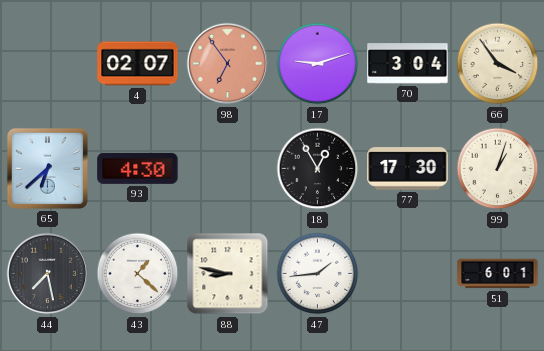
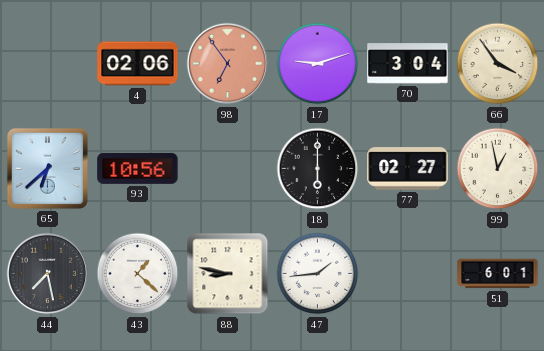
4: 02:07 -> 02:06 (138, 64)
93: 4:30 -> 10:56 (138, 168)
18: 12:55 -> 6:00 (318, 169)
77: 17:30 -> 02:27 (408, 169)
99: 1:03 -> 12:58 (498, 169)
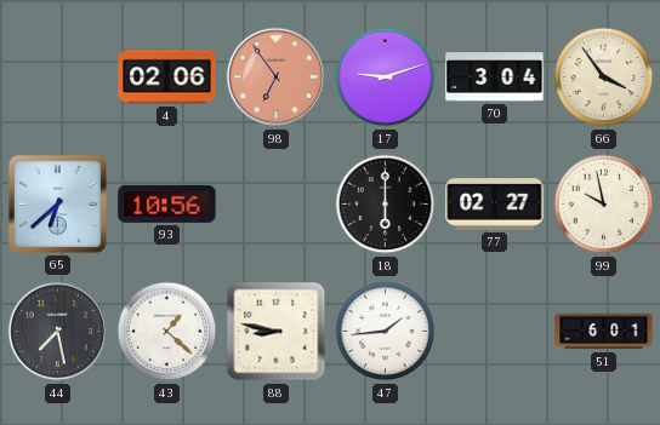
99: 12:58 -> 9:58 (604, 205)
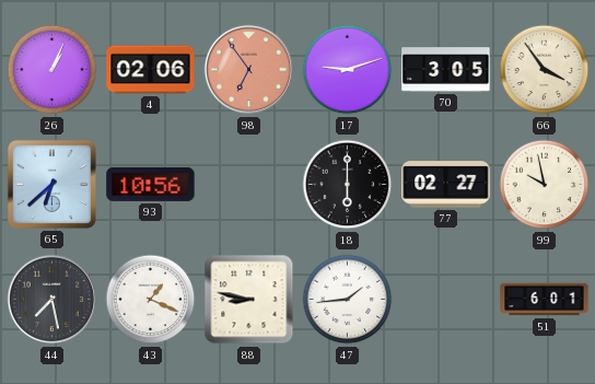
26: none -> 1:04 (52, 70)
70: 3:04 -> 3:05 (446, 70)
43: 1:22 -> 1:19 (151, 300)
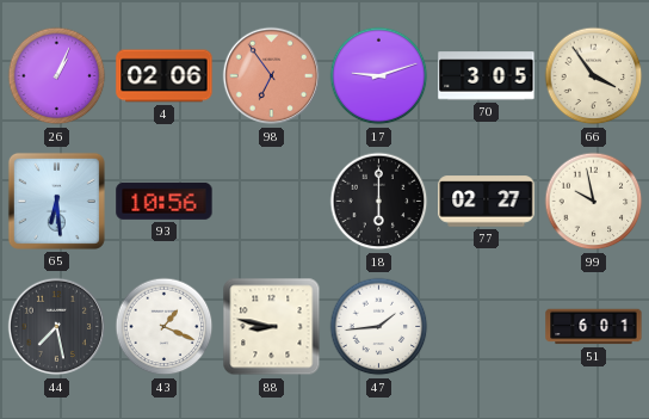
65: 6:38 -> 6:29 (56, 201)
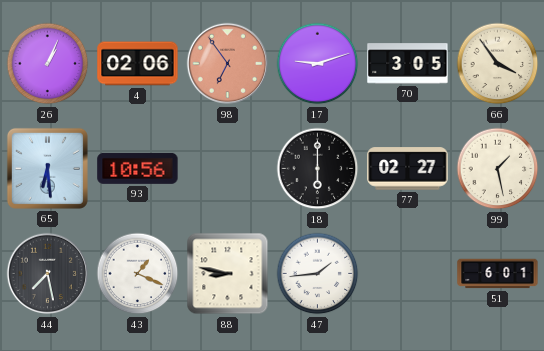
99: 9:58 -> 1:28 (498, 169)
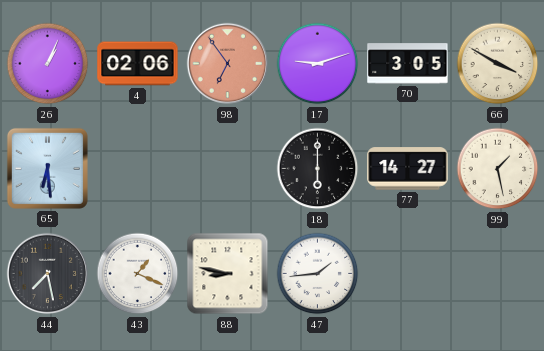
66: 3:54 -> 3:50 (498, 64)
93: 10:56 -> none (138, 168)
77: 02:27 -> 14:27 (408, 169)
51: 6:01 -> none (498, 274)
